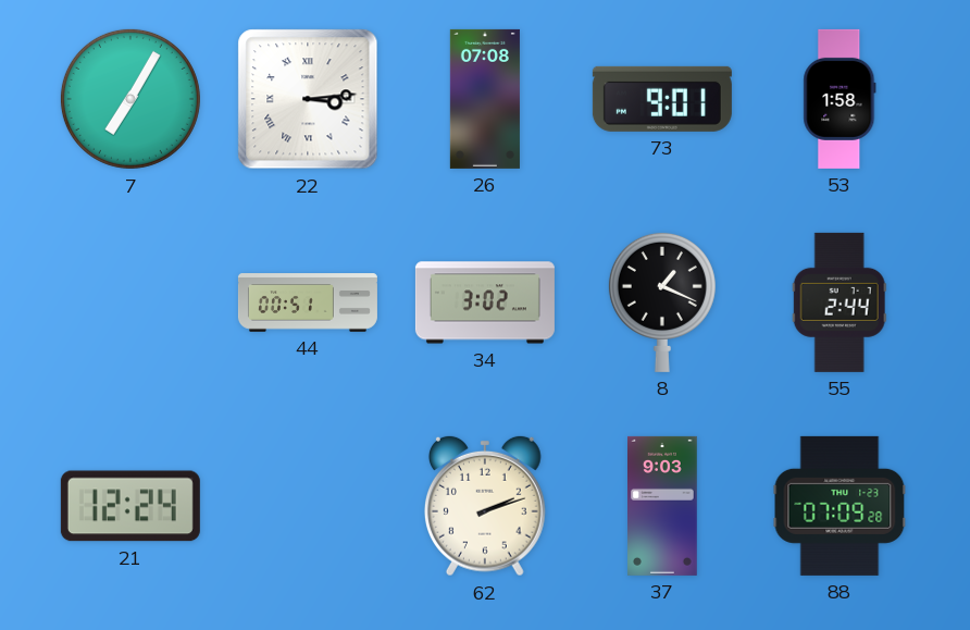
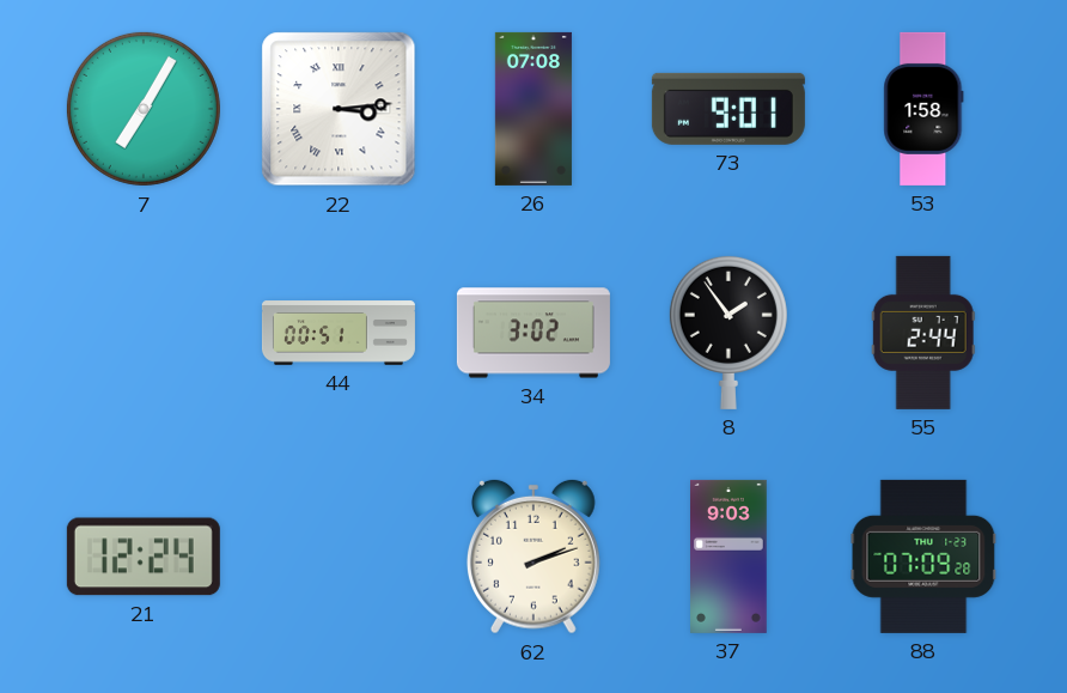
8: 1:19 -> 1:54 (728, 332)
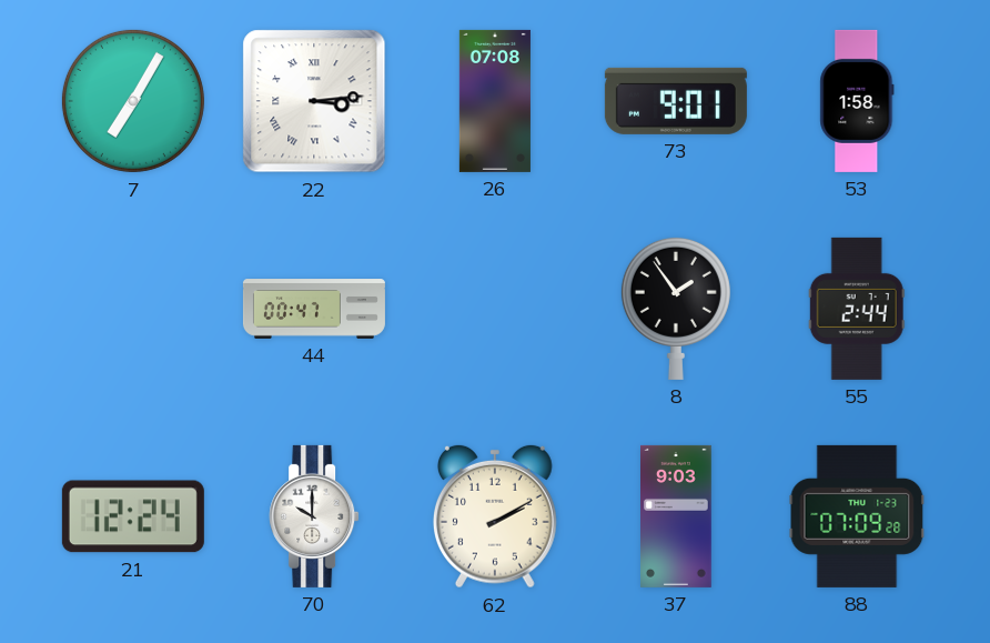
44: 00:51 -> 00:47 (314, 309)
34: 3:02 -> none (533, 333)
70: none -> 10:00 (314, 516)
62: 2:12 -> 2:10 (495, 516)
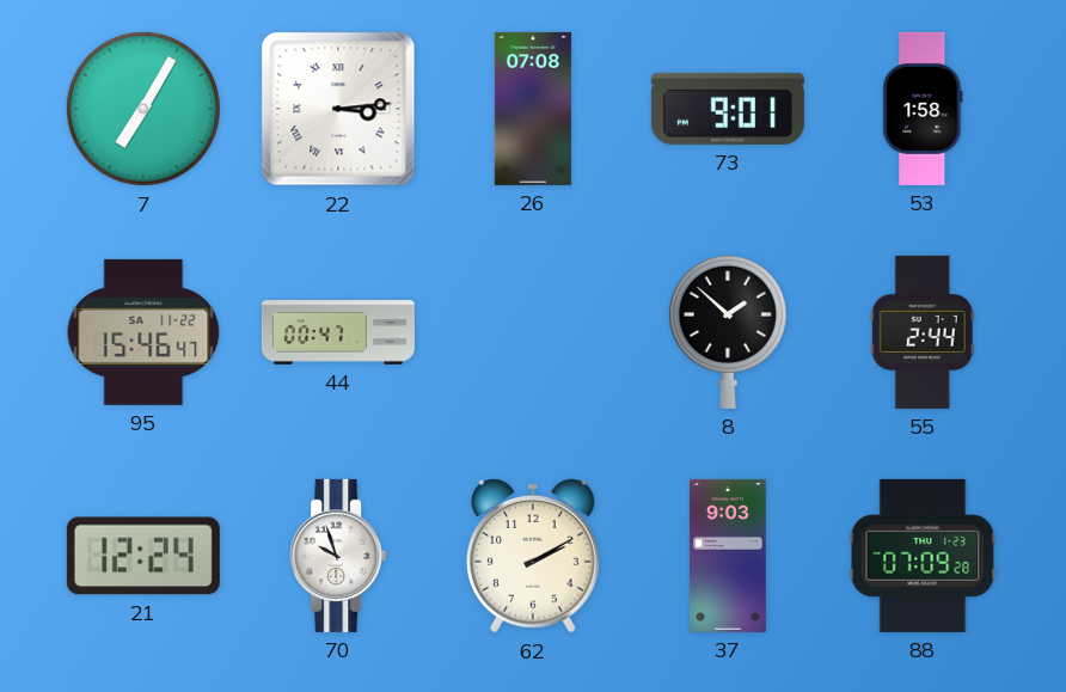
95: none -> 15:46 (143, 332)
8: 1:54 -> 1:52 (728, 331)
70: 10:00 -> 9:57 (338, 556)
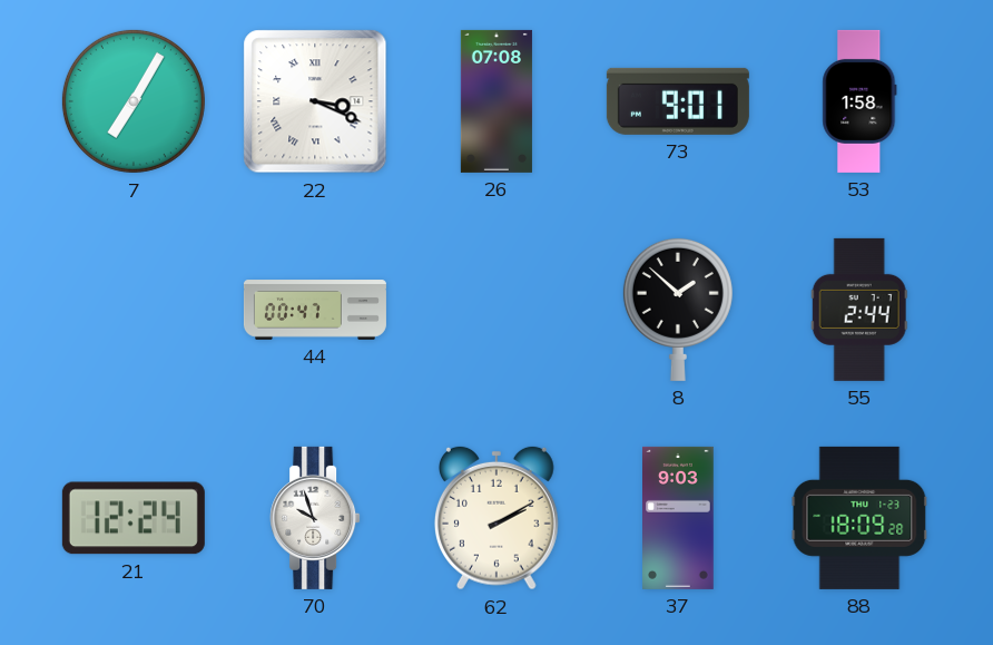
22: 3:14 -> 3:19 (315, 101)
95: 15:46 -> none (143, 332)
88: 07:09 -> 18:09 (859, 518)
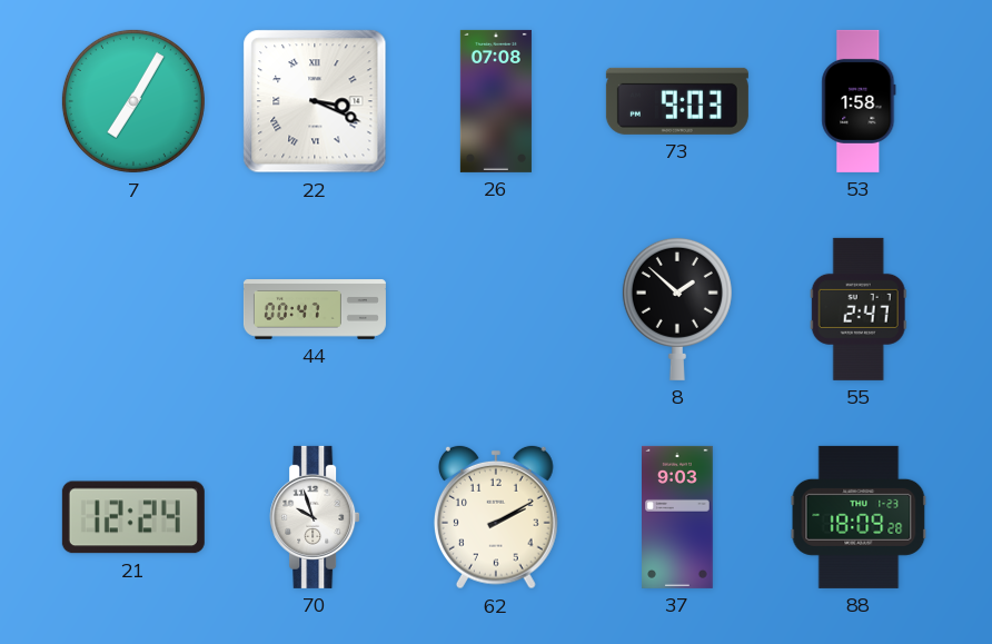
73: 9:01 -> 9:03 (677, 101)
55: 2:44 -> 2:47 (859, 309)
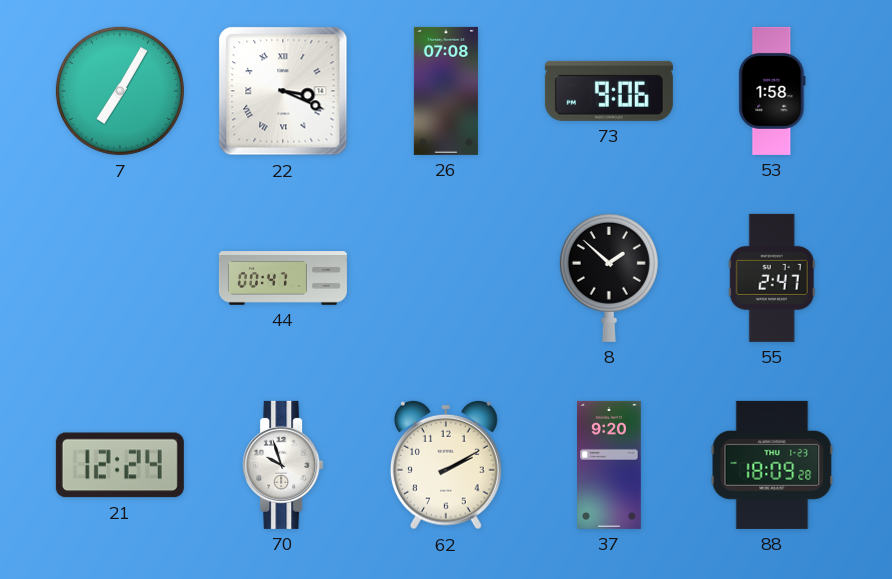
73: 9:03 -> 9:06 (609, 91)
37: 9:03 -> 9:20 (610, 465)
